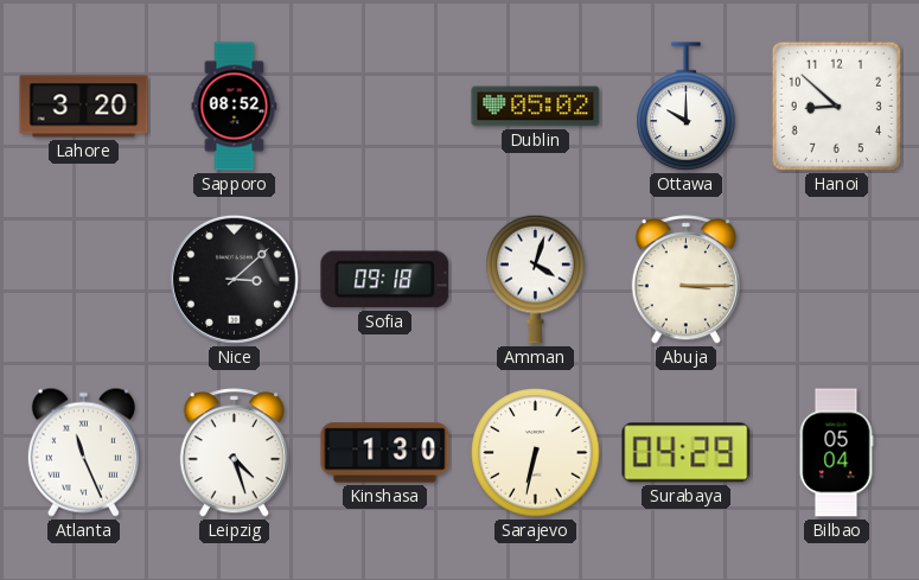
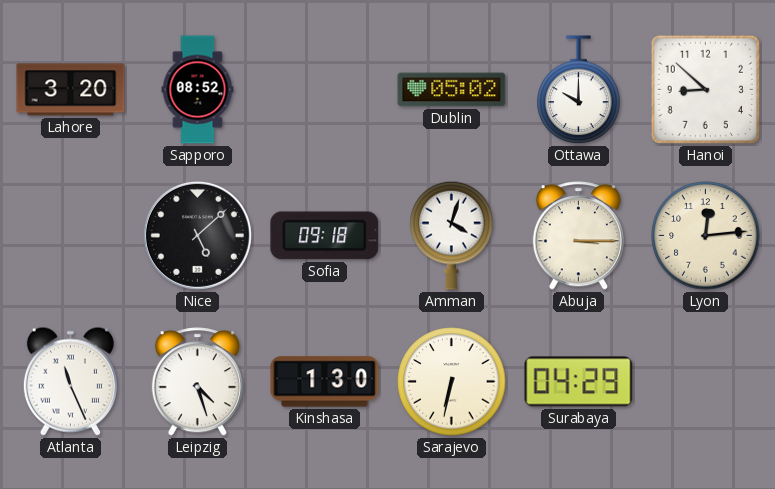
Nice: 3:08 -> 5:08 (197, 235)
Lyon: none -> 12:14 (706, 236)
Bilbao: 05:04 -> none (836, 453)
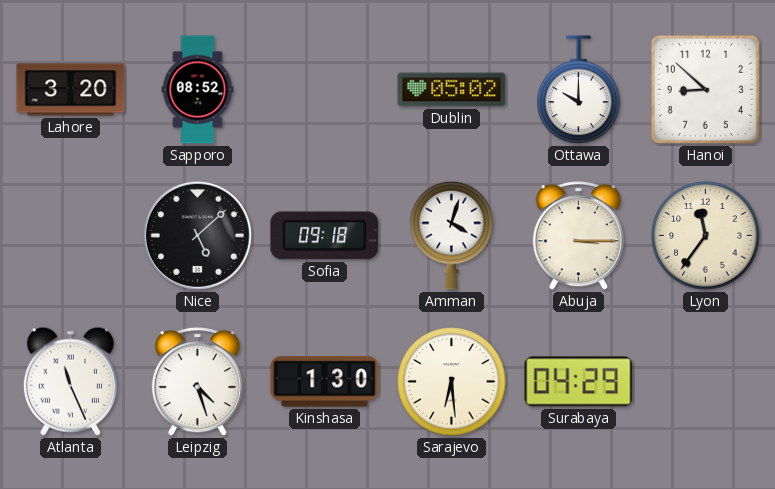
Lyon: 12:14 -> 11:36 (706, 236)
Sarajevo: 6:32 -> 6:29 (452, 382)
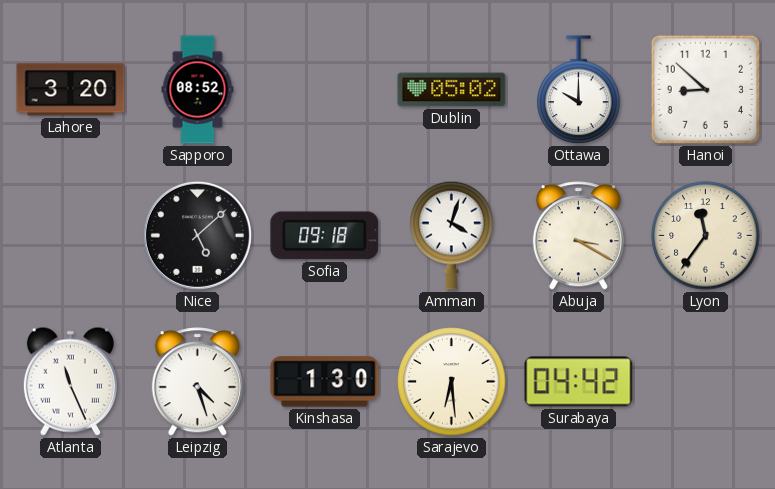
Abuja: 3:15 -> 3:20 (578, 236)
Surabaya: 04:29 -> 04:42 (579, 382)
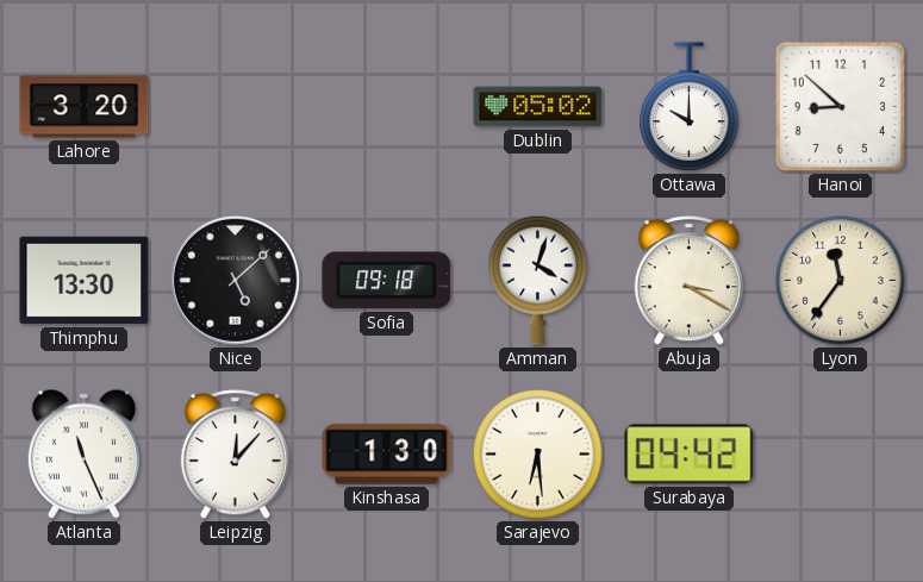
Sapporo: 08:52 -> none (198, 90)
Thimphu: none -> 13:30 (85, 281)
Leipzig: 4:27 -> 12:07 (235, 455)
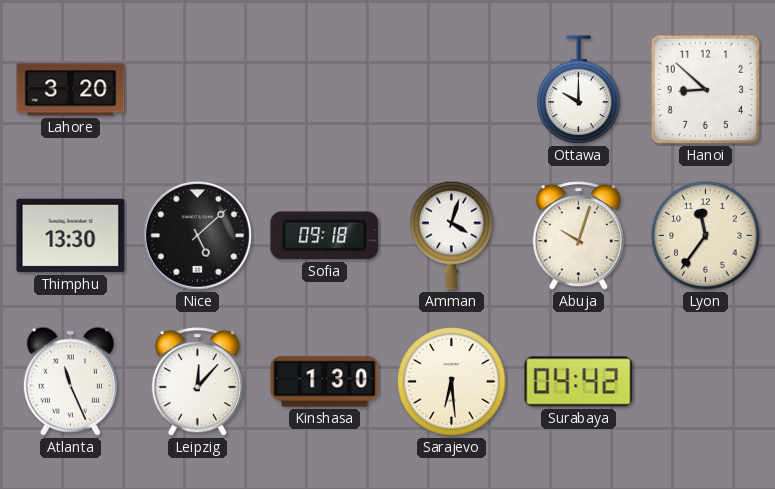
Dublin: 05:02 -> none (538, 107)
Abuja: 3:20 -> 10:03 (578, 236)
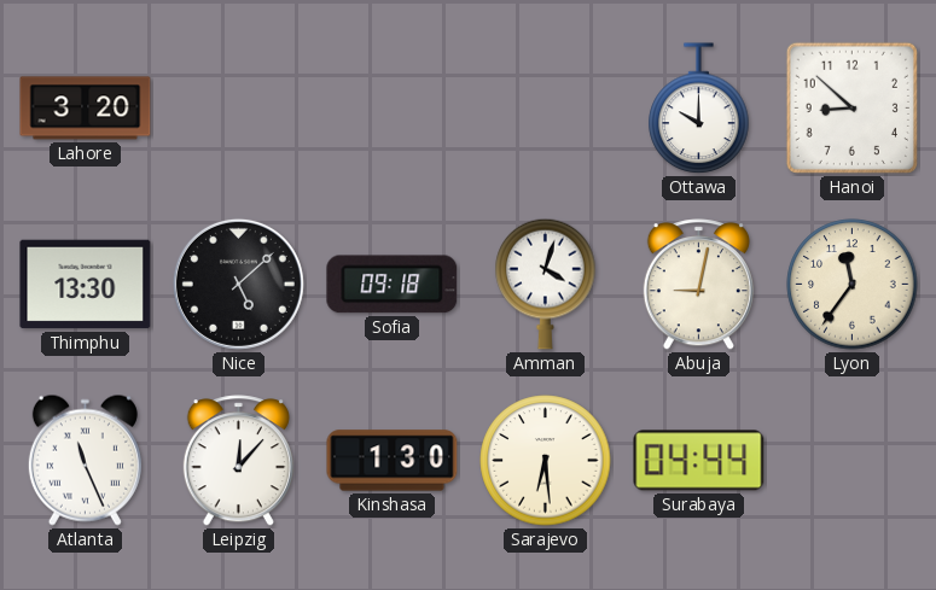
Abuja: 10:03 -> 9:02 (698, 285)
Surabaya: 04:42 -> 04:44 (699, 461)
